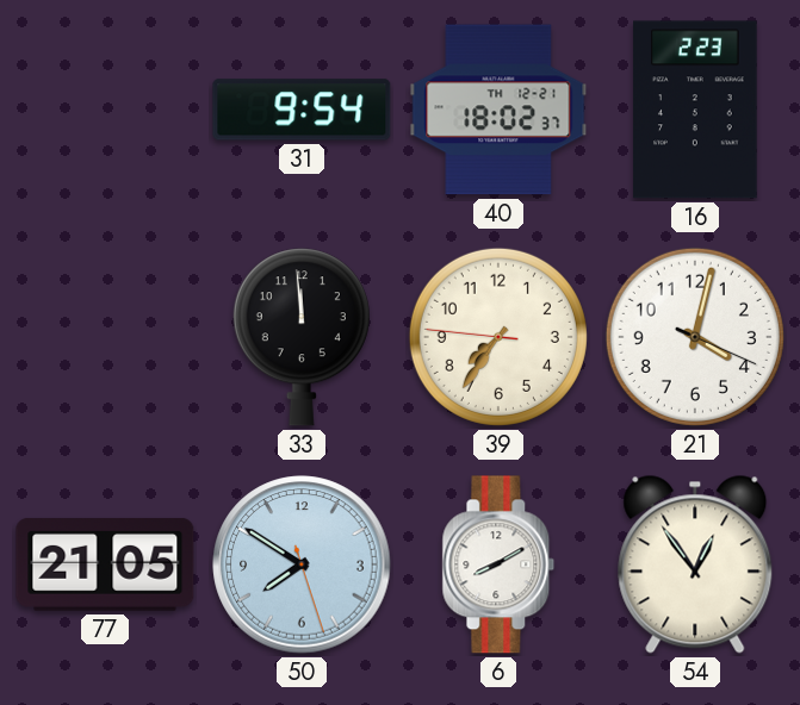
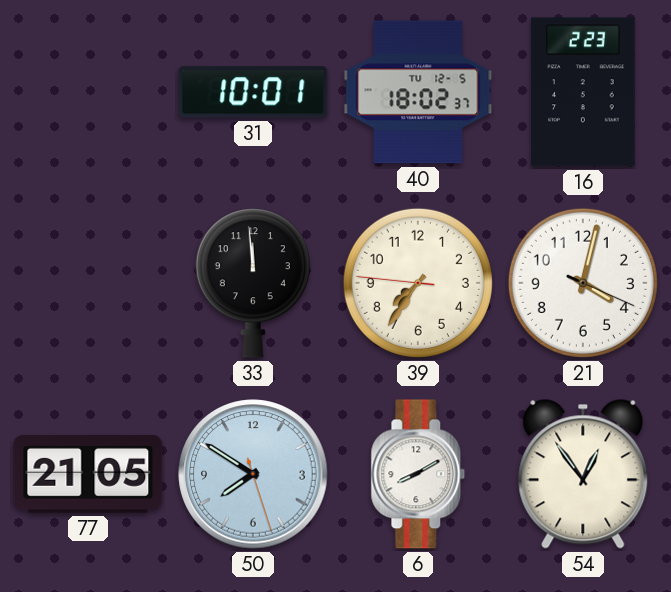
31: 9:54 -> 10:01 (253, 92)
40 date: TH 12-21 -> TU 12-5 (418, 92)
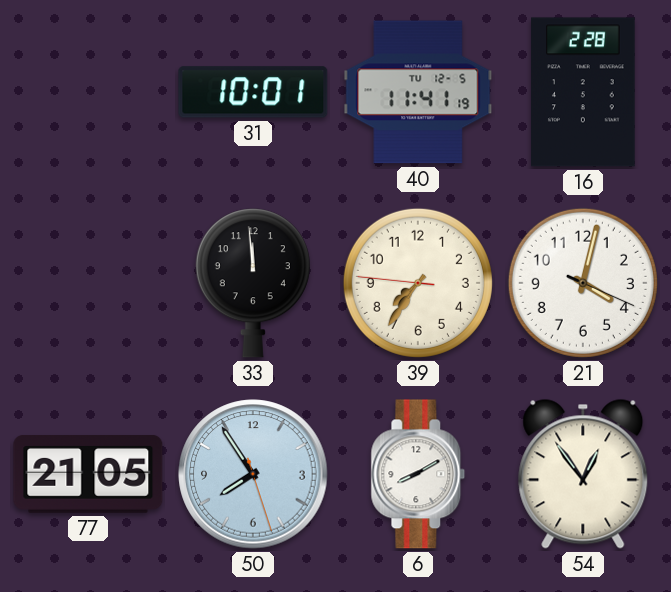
40: 18:02 -> 11:41 (418, 92)
16: 2:23 -> 2:28 (583, 92)
50: 7:50 -> 7:54 (253, 474)
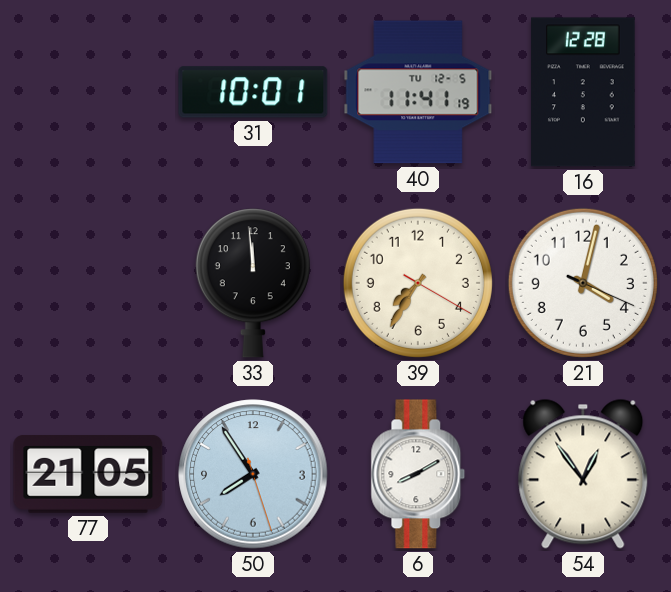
16: 2:28 -> 12:28 (583, 92)
39: 7:35:46 -> 7:35:20 (418, 283)
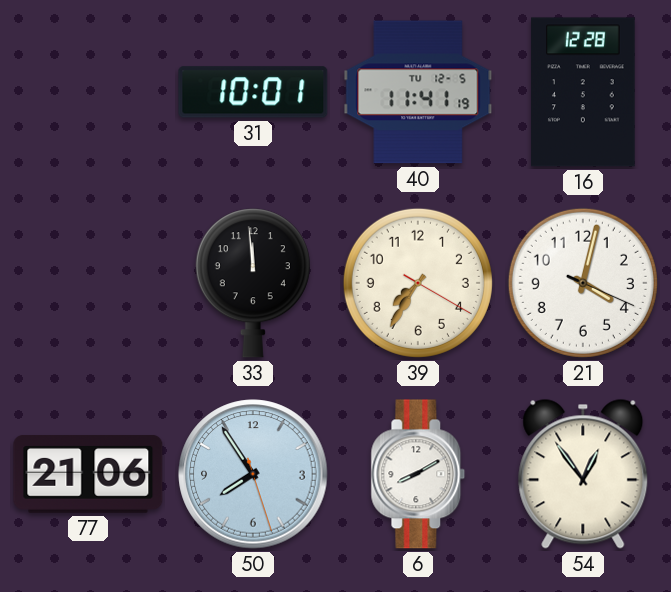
77: 21:05 -> 21:06 (88, 474)
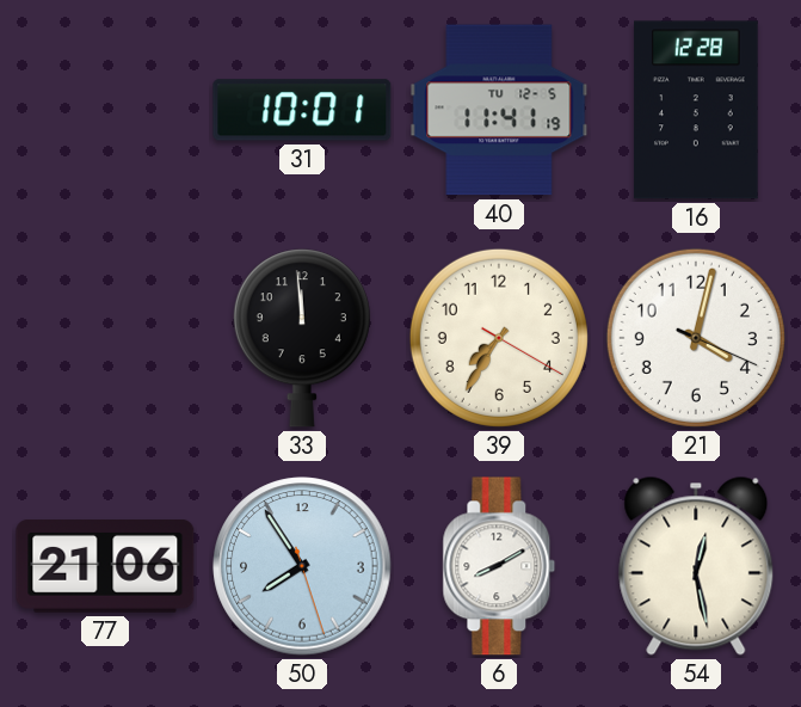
54: 12:54 -> 12:28 (696, 566)
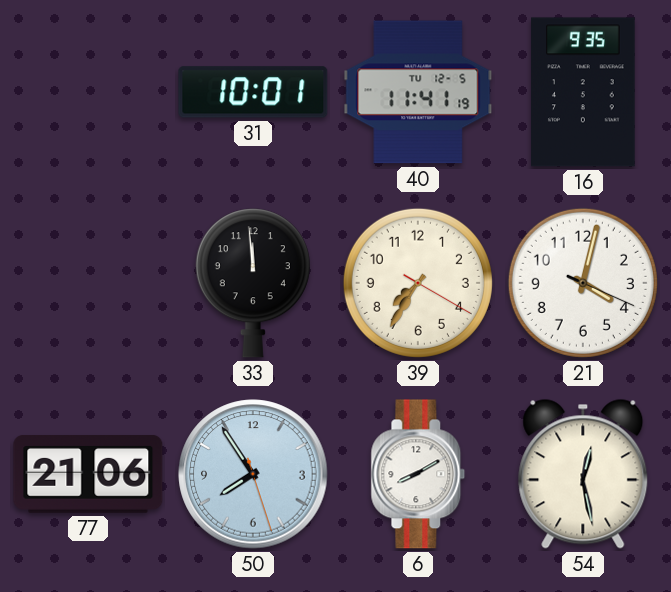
16: 12:28 -> 9:35 (583, 92)
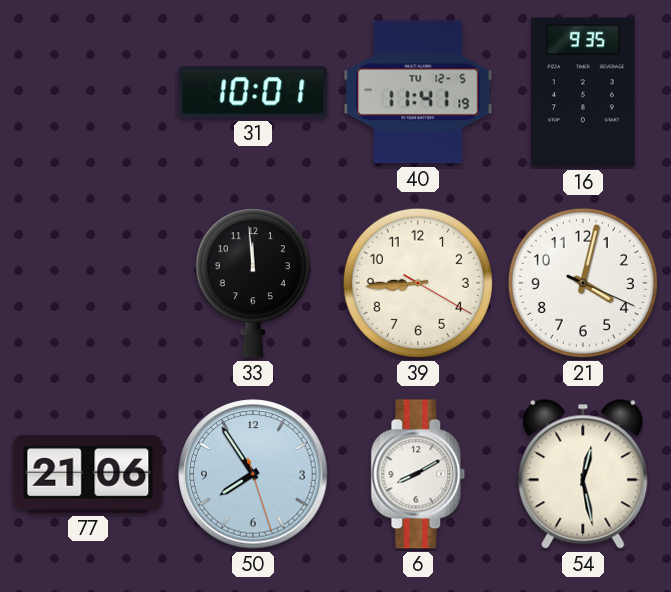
39: 7:35 -> 8:44 (418, 283)
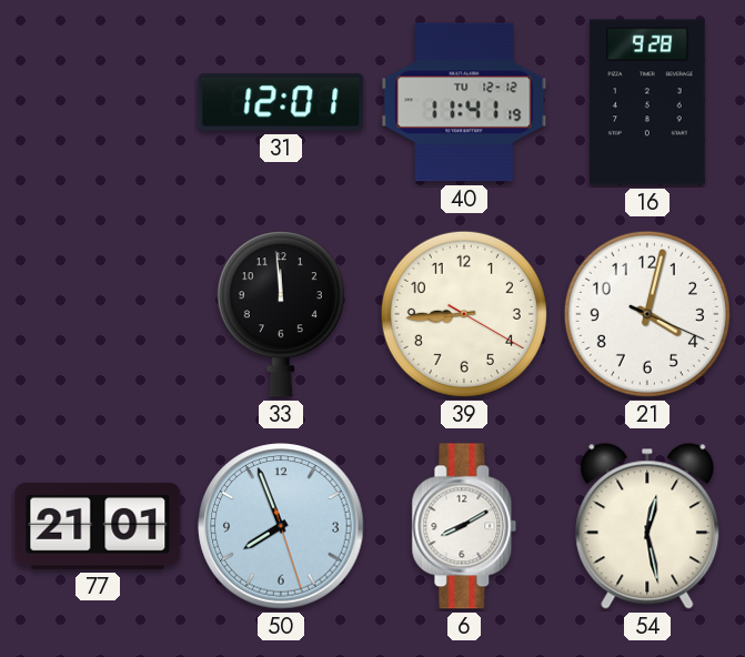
31: 10:01 -> 12:01 (281, 102)
40 date: TU 12-5 -> TU 12-12 (464, 102)
16: 9:35 -> 9:28 (647, 102)
77: 21:06 -> 21:01 (98, 526)
50: 7:54 -> 7:56 (281, 526)
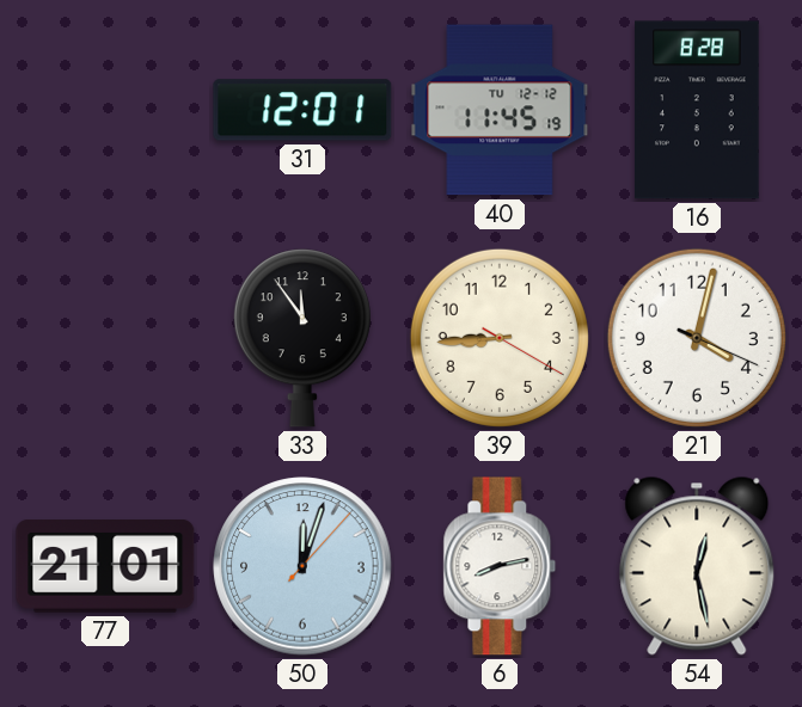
40: 11:41 -> 11:45 (500, 110)
16: 9:28 -> 8:28 (697, 110)
33: 11:59 -> 11:54 (302, 338)
50: 7:56 -> 12:03 (302, 566)
6: 8:10 -> 8:13 (500, 566)
